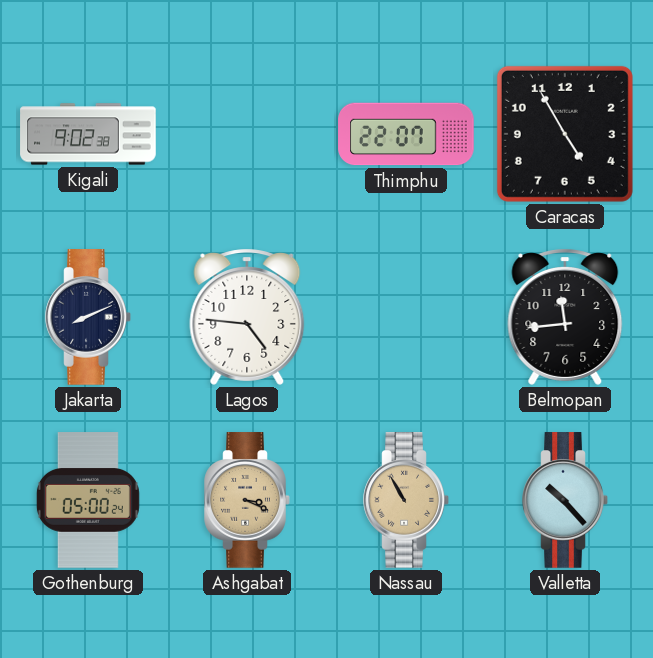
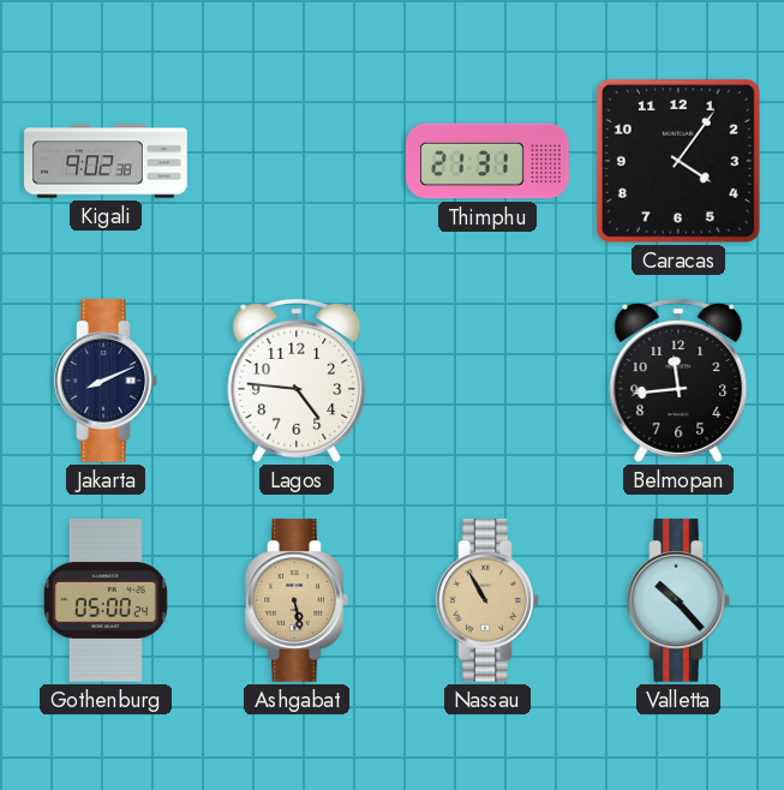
Thimphu: 22:07 -> 21:31 (487, 161)
Caracas: 4:55 -> 4:06 (678, 161)
Ashgabat: 3:19 -> 5:28 (297, 600)
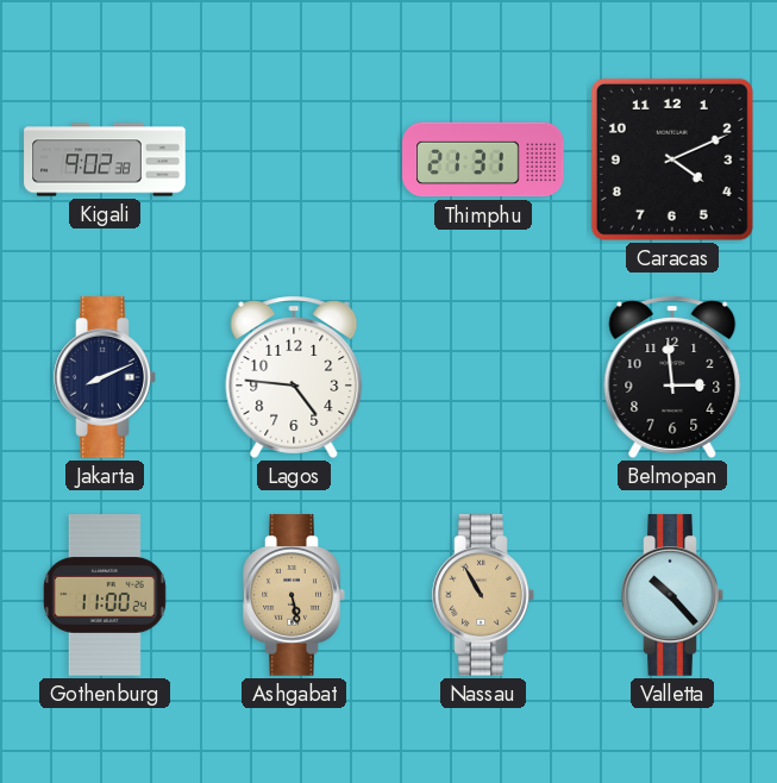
Caracas: 4:06 -> 4:11 (672, 159)
Belmopan: 11:44 -> 2:59 (672, 377)
Gothenburg: 05:00 -> 11:00 (105, 595)
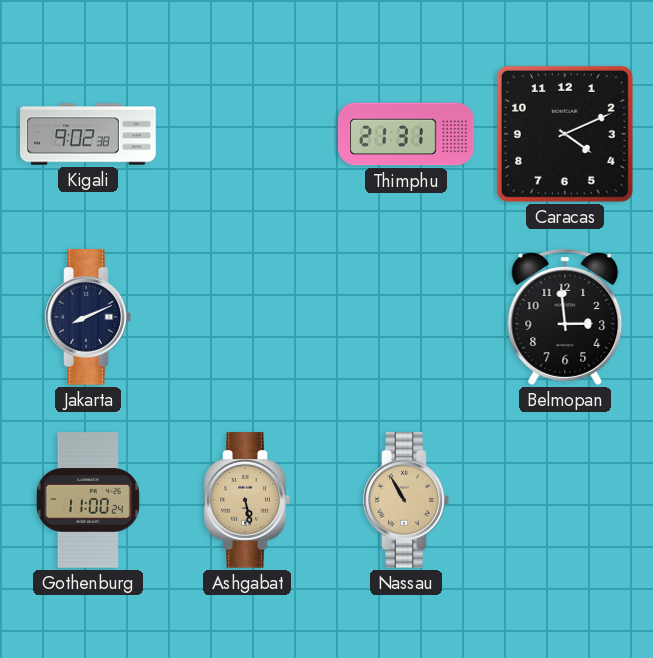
Lagos: 4:46 -> none (294, 377)
Valletta: 10:23 -> none (672, 595)
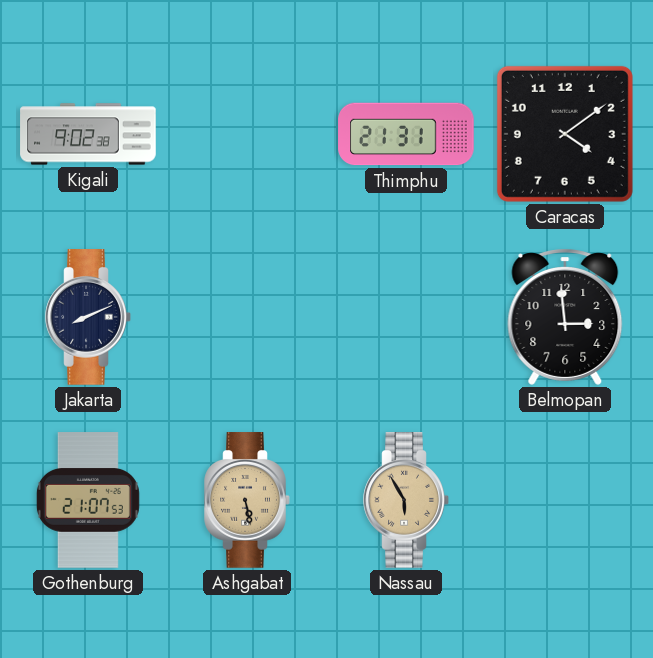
Caracas: 4:11 -> 4:09 (565, 134)
Gothenburg: 11:00 -> 21:07 (88, 500)
Nassau: 10:55 -> 5:55 (406, 500)
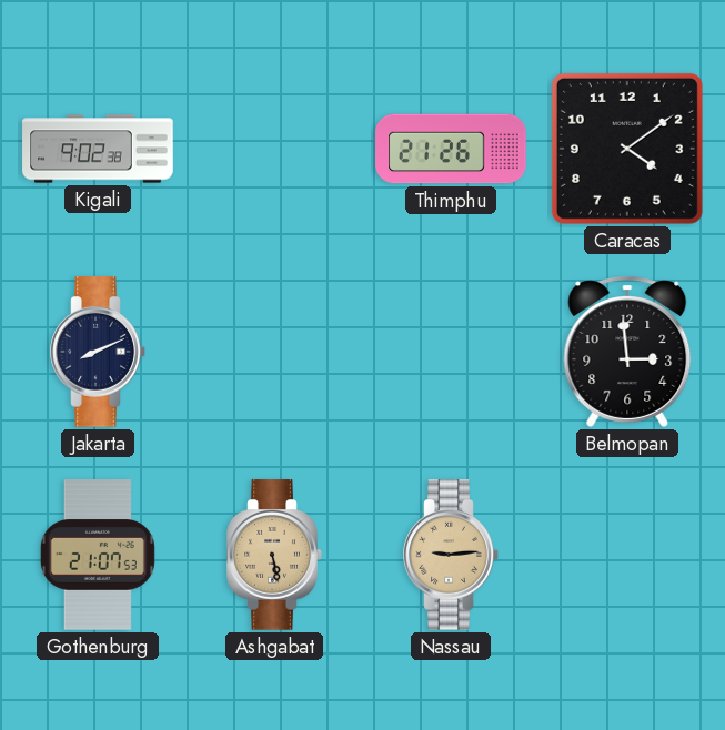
Thimphu: 21:31 -> 21:26 (451, 149)
Nassau: 5:55 -> 9:14 (451, 555)
